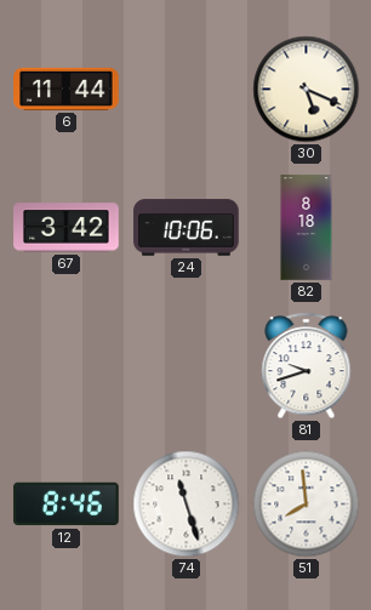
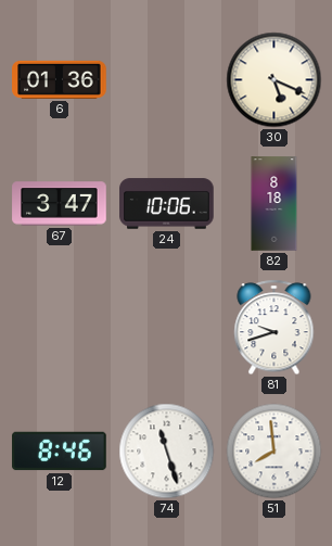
6: 11:44 -> 01:36 (60, 79)
67: 3:42 -> 3:47 (60, 204)
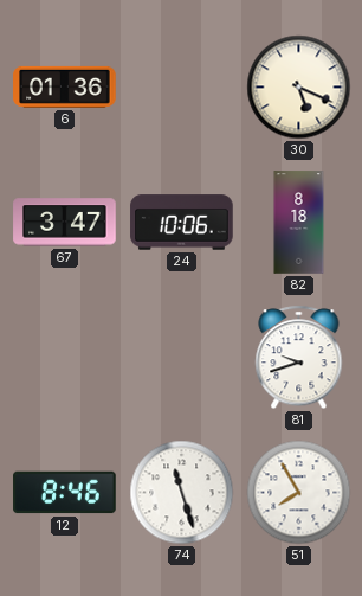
51: 7:59 -> 7:55 (299, 493)
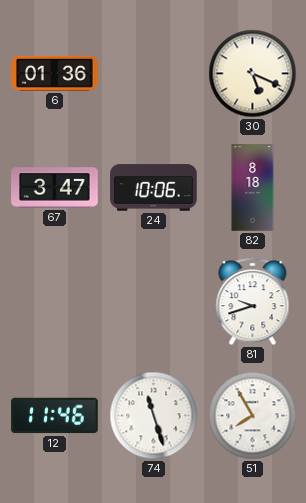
12: 8:46 -> 11:46 (55, 416)
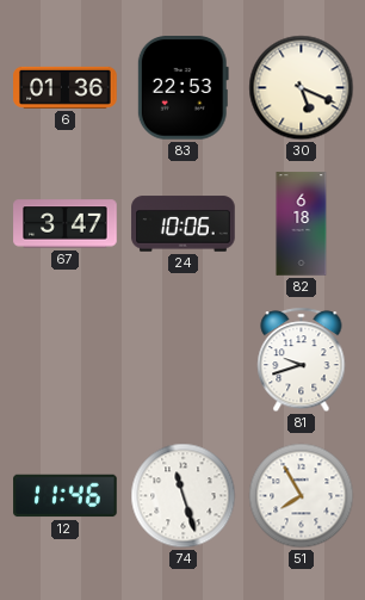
83: none -> 22:53 (182, 88)
82: 8:18 -> 6:18 (302, 224)
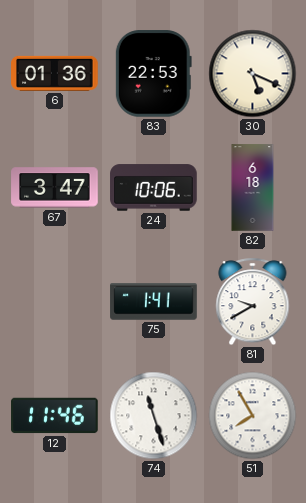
75: none -> 1:41 (154, 302)
81: 9:42 -> 9:40 (253, 302)
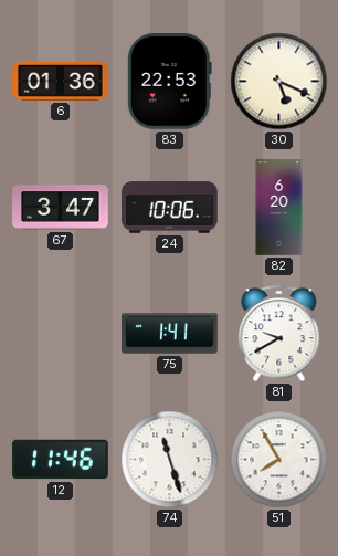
82: 6:18 -> 6:20 (279, 208)
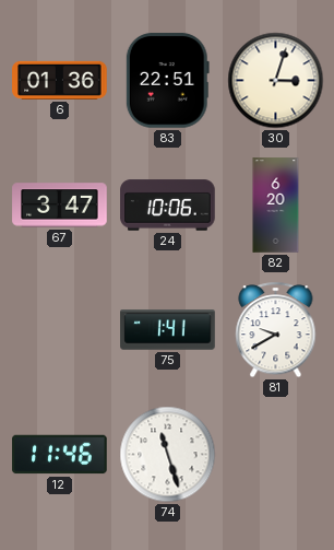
83: 22:53 -> 22:51 (167, 81)
30: 5:19 -> 3:03 (276, 81)
51: 7:55 -> none (279, 460)
